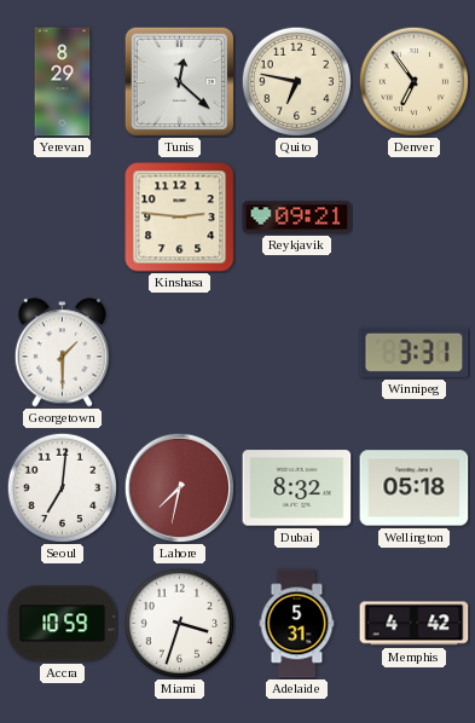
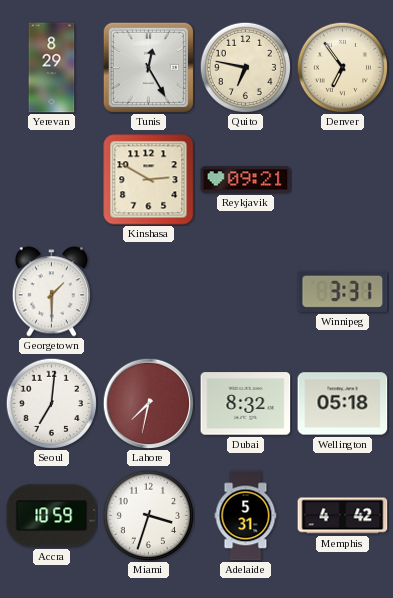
Tunis: 12:22 -> 12:25 (148, 67)
Kinshasa: 2:46 -> 2:50 (149, 180)
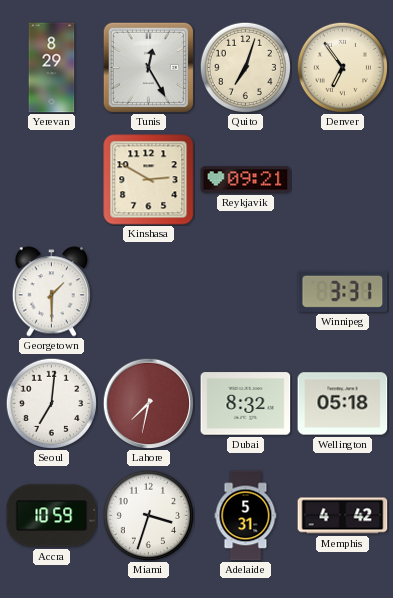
Quito: 6:47 -> 7:03 (245, 67)
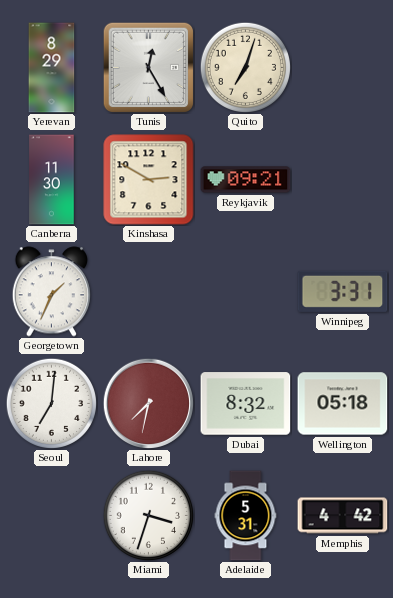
Denver: 6:54 -> none (342, 67)
Canberra: none -> 11:30 (52, 180)
Georgetown: 1:30 -> 1:34 (51, 292)
Accra: 10:59 -> none (52, 516)
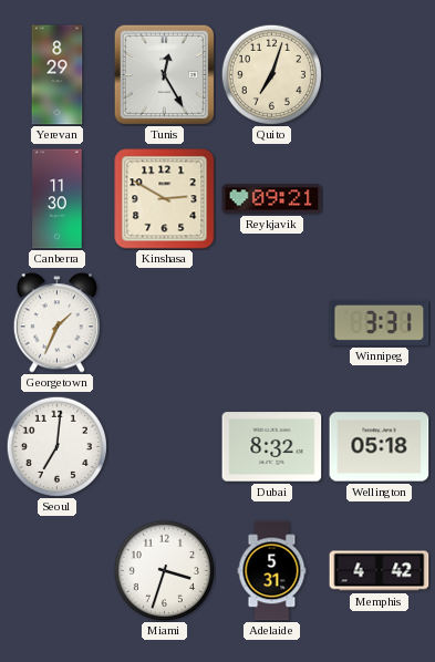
Lahore: 7:32 -> none (148, 403)
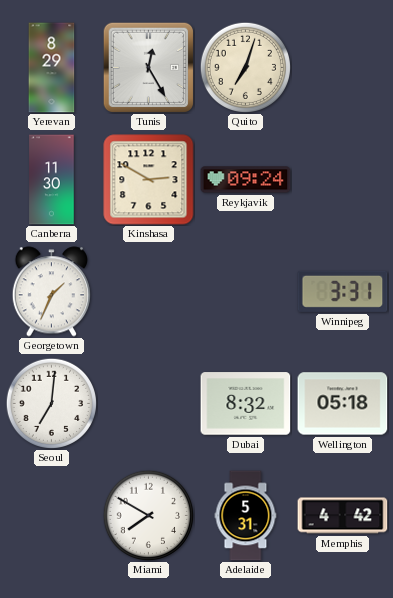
Reykjavik: 09:21 -> 09:24 (246, 180)
Miami: 3:33 -> 7:50 (148, 515)
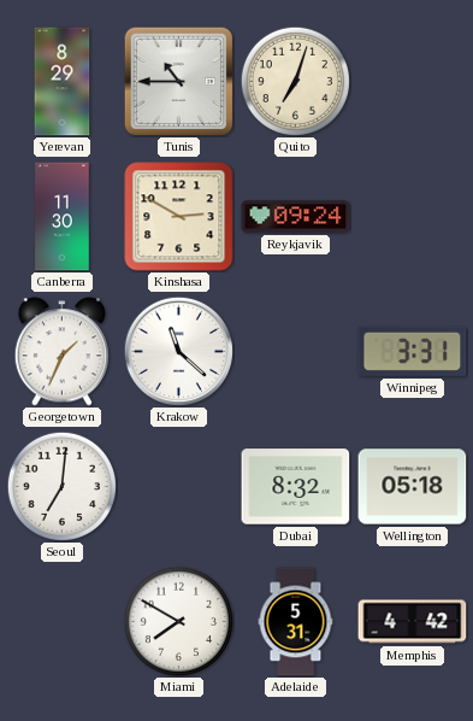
Tunis: 12:25 -> 10:45 (178, 81)
Krakow: none -> 11:22 (178, 351)
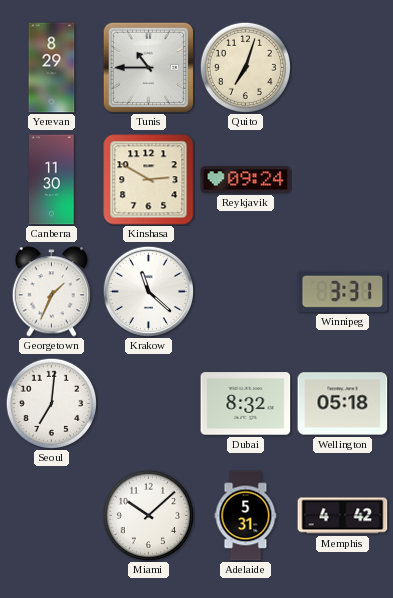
Miami: 7:50 -> 10:08 (148, 515)
